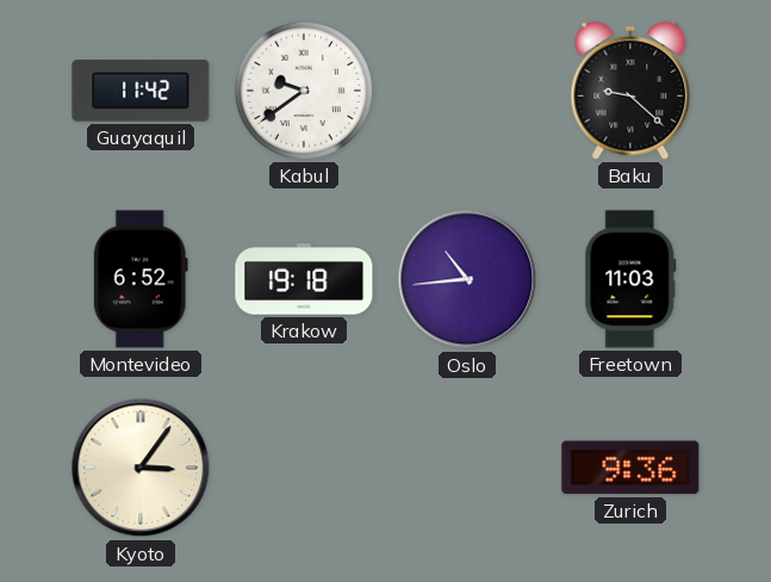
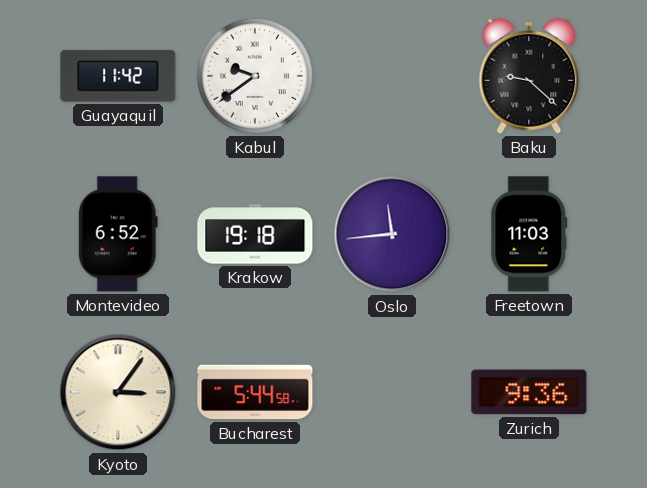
Oslo: 10:44 -> 11:44 (392, 234)
Bucharest: none -> 5:44 (255, 392)
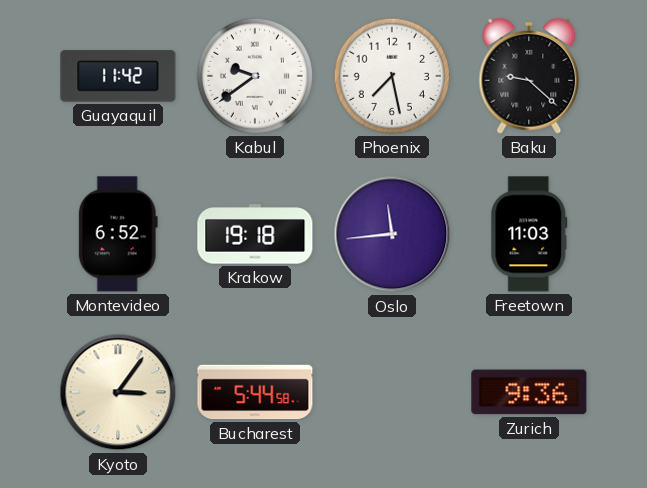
Phoenix: none -> 7:28 (392, 76)
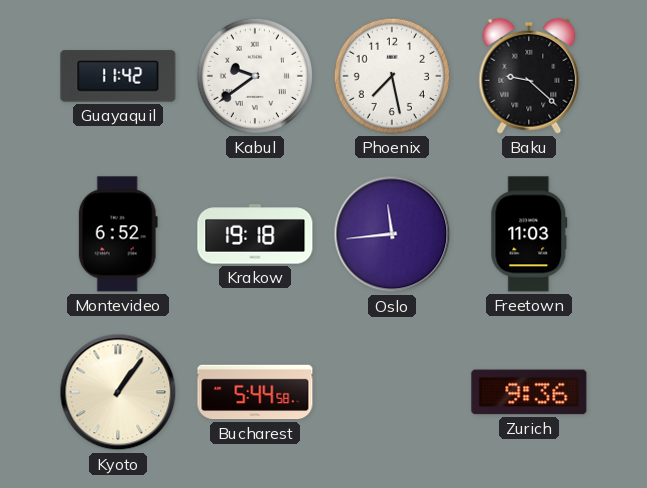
Kyoto: 3:06 -> 1:06 (118, 392)
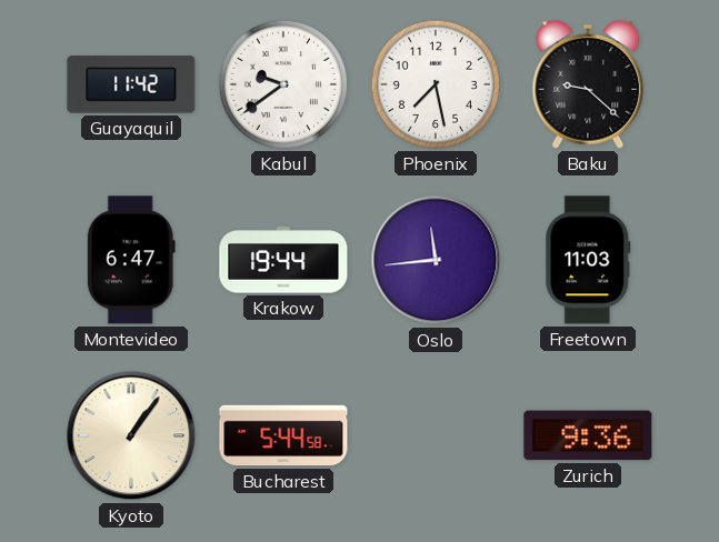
Montevideo: 6:52 -> 6:47 (131, 260)
Krakow: 19:18 -> 19:44 (283, 260)
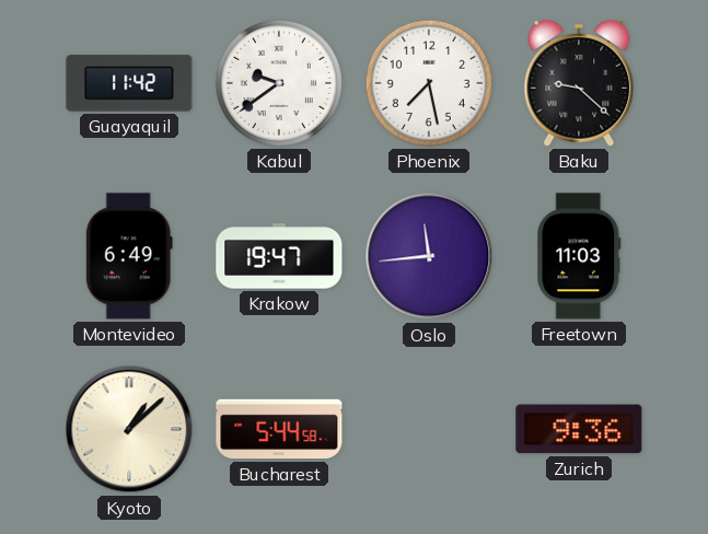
Montevideo: 6:47 -> 6:49 (129, 256)
Krakow: 19:44 -> 19:47 (279, 256)
Kyoto: 1:06 -> 1:08 (129, 429)
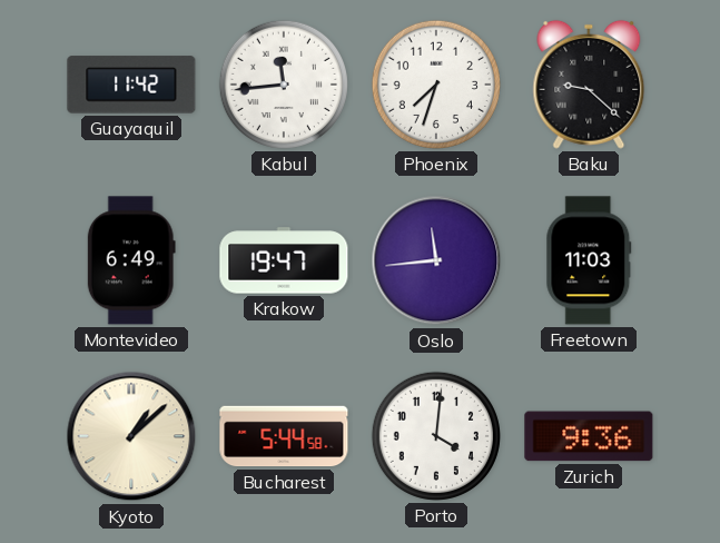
Kabul: 9:39 -> 11:44 (284, 85)
Phoenix: 7:28 -> 7:33 (436, 85)
Porto: none -> 4:01 (436, 436)
